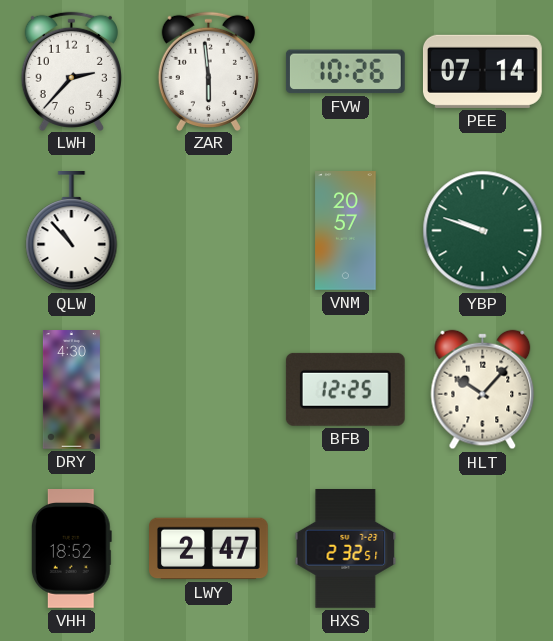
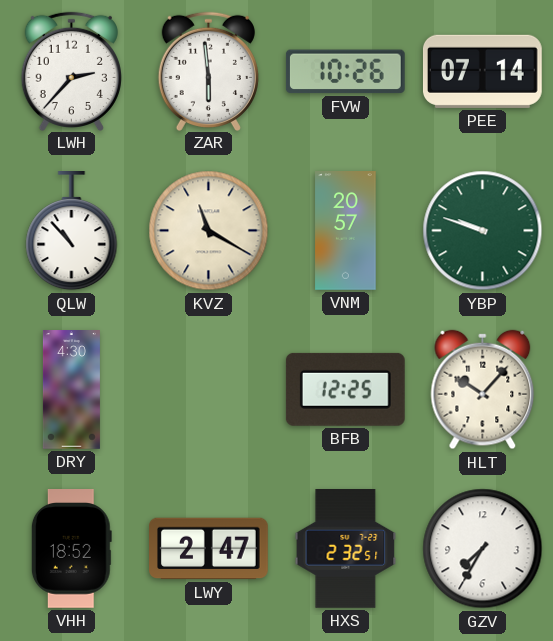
KVZ: none -> 11:20 (209, 231)
GZV: none -> 7:35 (483, 549)
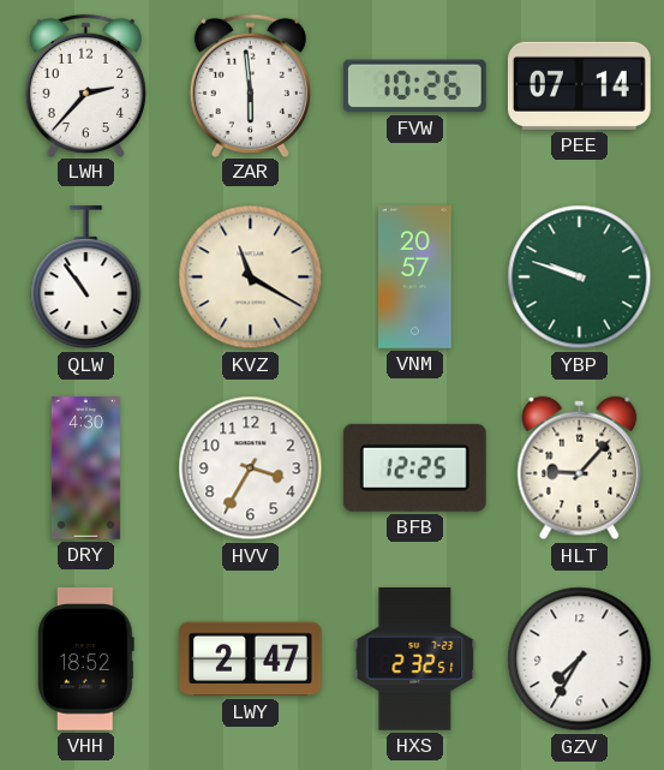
QLW: 10:53 -> 10:54 (86, 279)
HVV: none -> 3:35 (251, 468)
HLT: 10:07 -> 9:07 (580, 468)
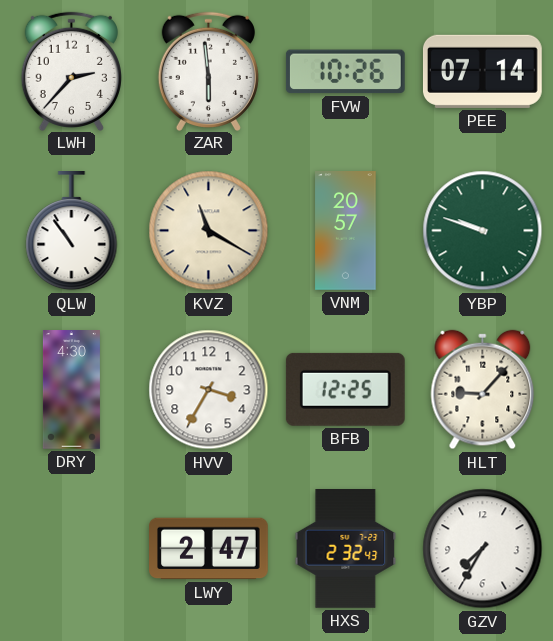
VHH: 18:52 -> none (85, 659)
HXS: 2:32:51 -> 2:32:43 (346, 549)
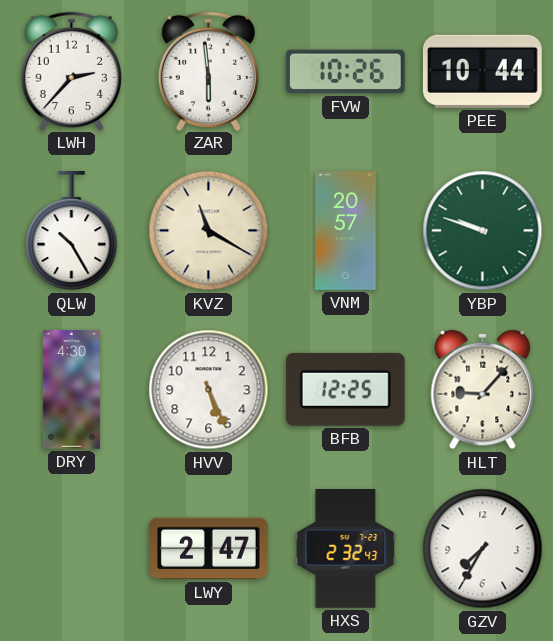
PEE: 07:14 -> 10:44 (482, 71)
QLW: 10:54 -> 10:25 (72, 232)
HVV: 3:35 -> 5:26 (209, 390)
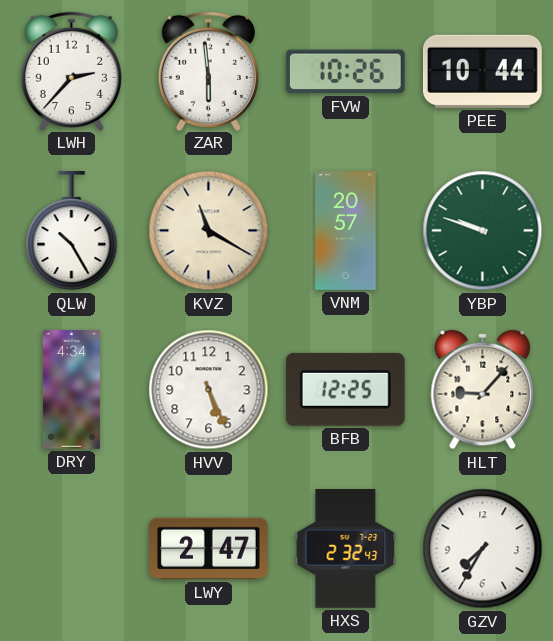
DRY: 4:30 -> 4:34 (71, 390)
